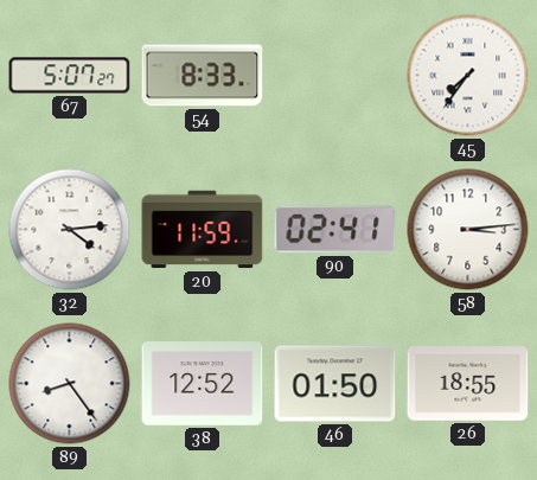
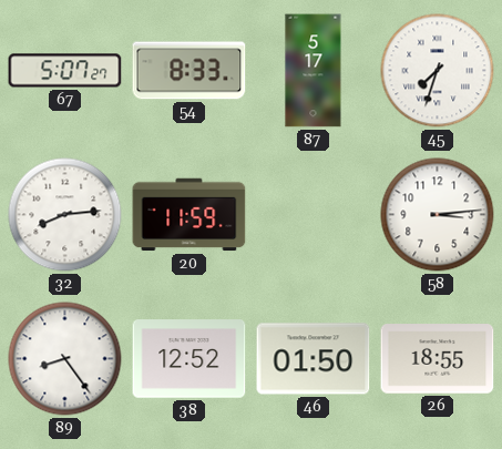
87: none -> 5:17 (314, 71)
45: 7:36 -> 7:33 (438, 71)
32: 4:14 -> 8:14 (65, 215)
90: 02:41 -> none (335, 230)
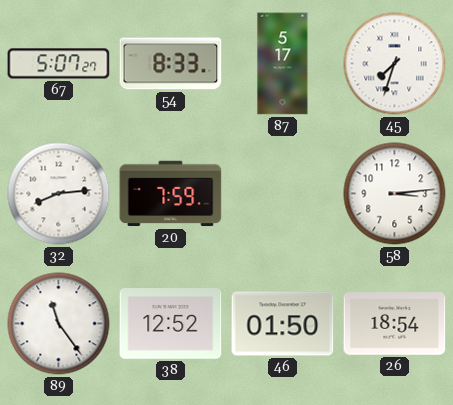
20: 11:59 -> 7:59 (171, 194)
89: 8:24 -> 11:24 (59, 324)
26: 18:55 -> 18:54 (395, 324)
